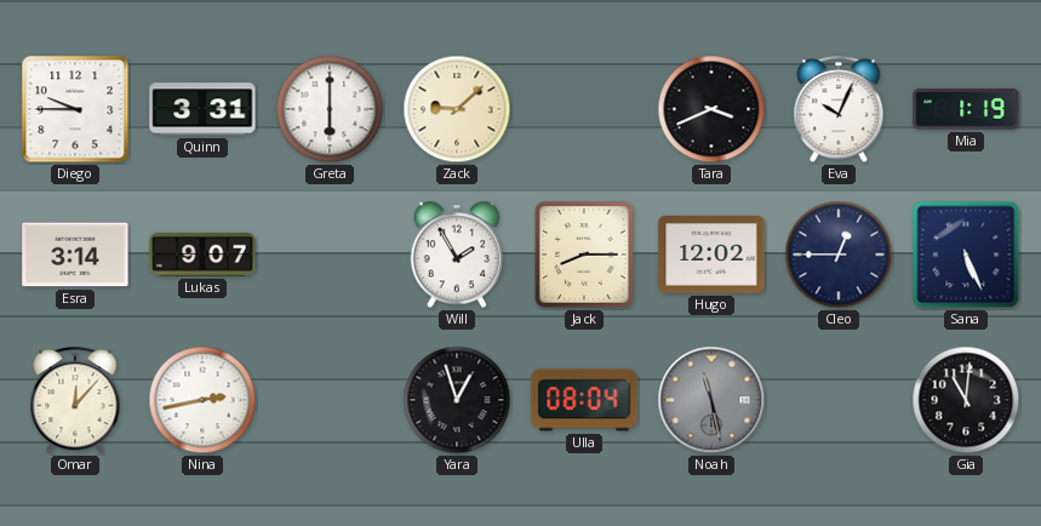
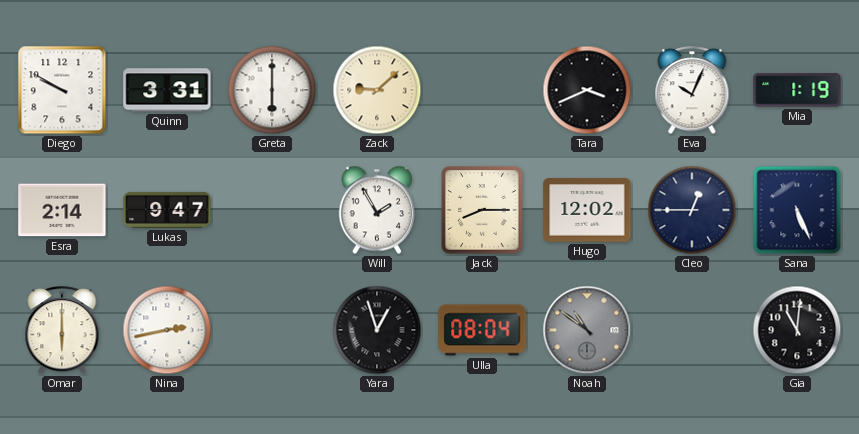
Diego: 9:45 -> 9:50 (62, 90)
Esra: 3:14 -> 2:14 (62, 210)
Lukas: 9:07 -> 9:47 (167, 210)
Omar: 12:07 -> 6:00 (62, 331)
Noah: 11:28 -> 10:51 (587, 330)
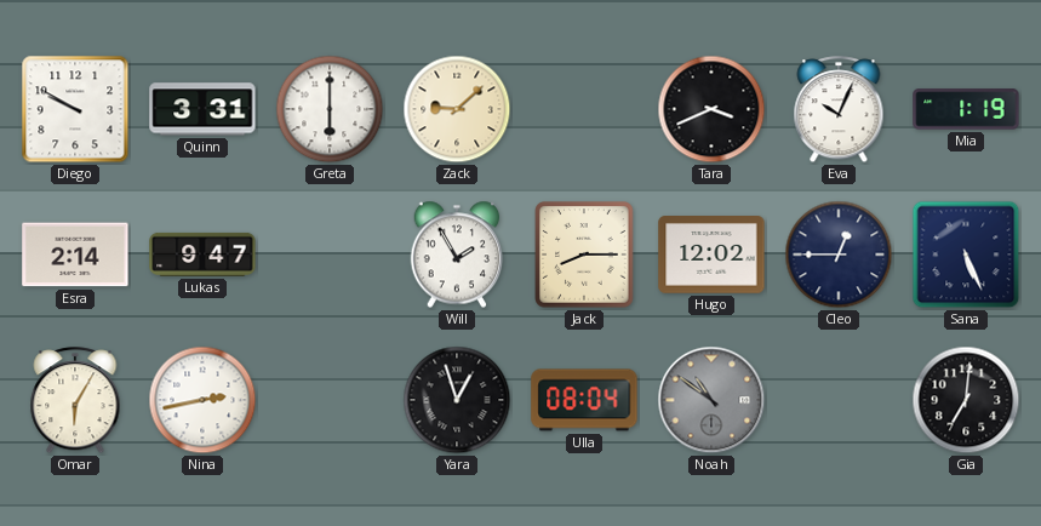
Omar: 6:00 -> 6:05 (75, 401)
Gia: 11:01 -> 7:01 (966, 400)
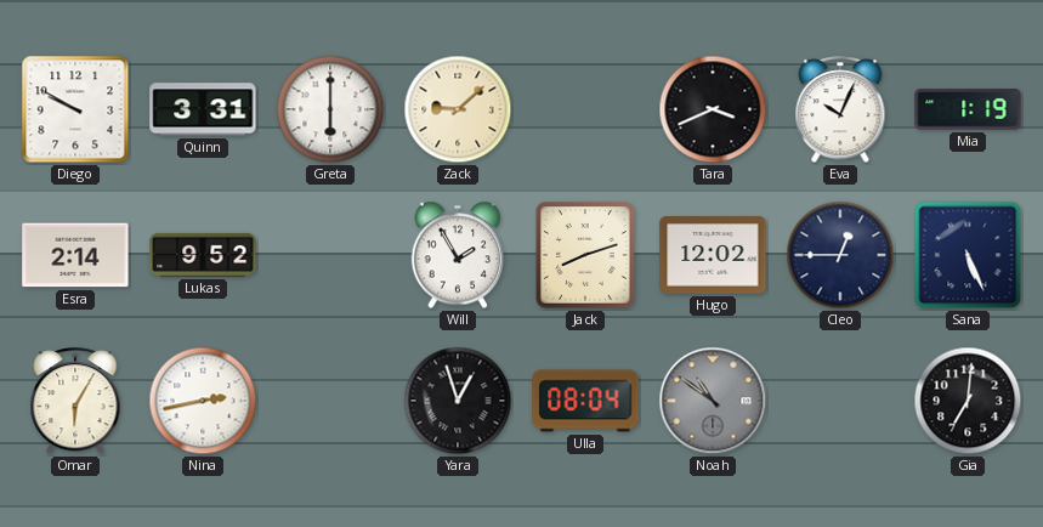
Lukas: 9:47 -> 9:52 (203, 255)
Jack: 8:15 -> 8:12 (585, 255)
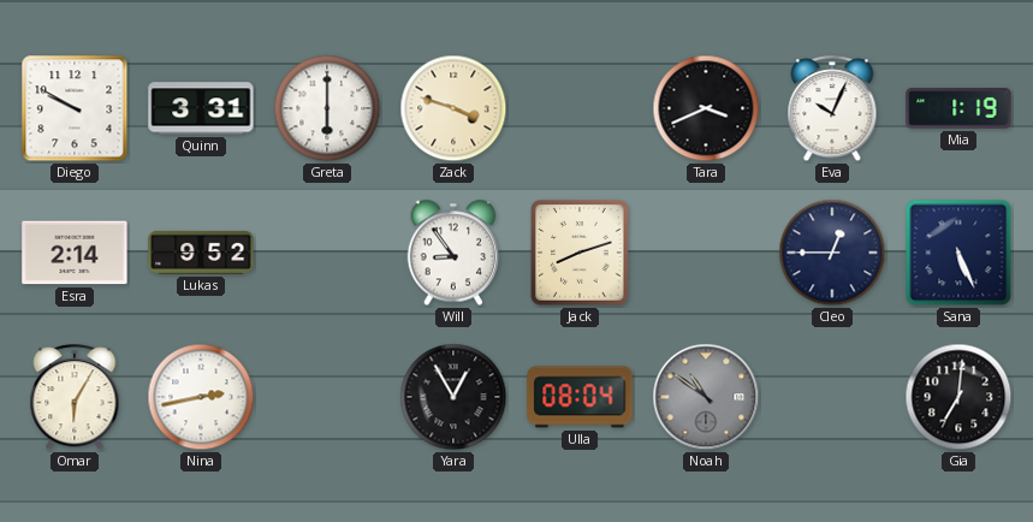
Zack: 9:08 -> 3:48 (453, 108)
Will: 1:55 -> 8:54 (453, 253)
Hugo: 12:02 -> none (713, 256)
Yara: 12:57 -> 12:55 (453, 397)
